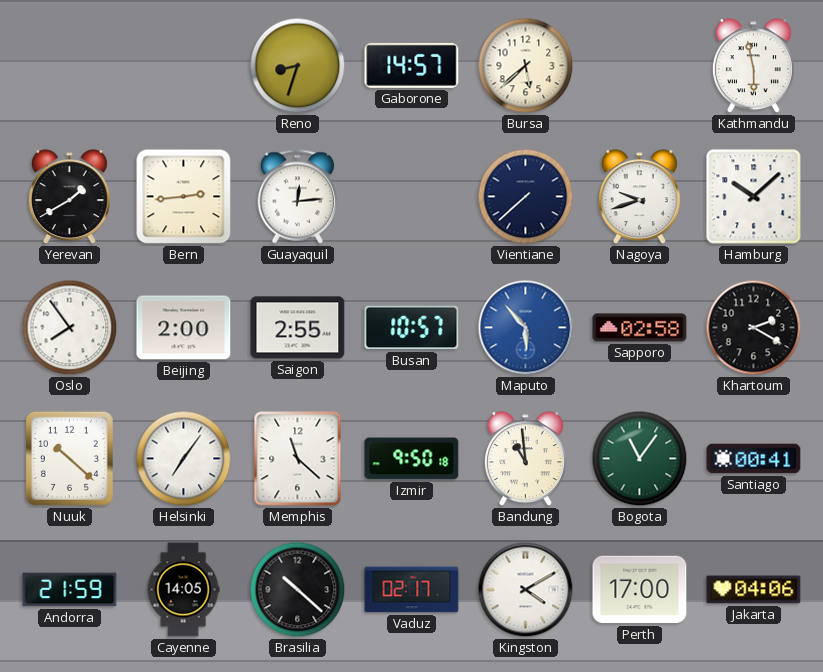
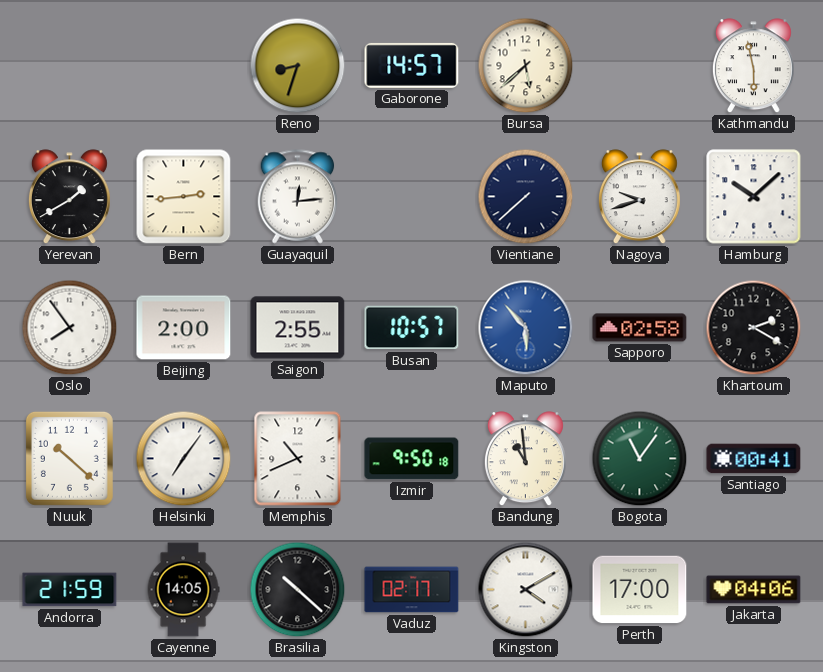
Memphis: 11:22 -> 10:41 (298, 459)
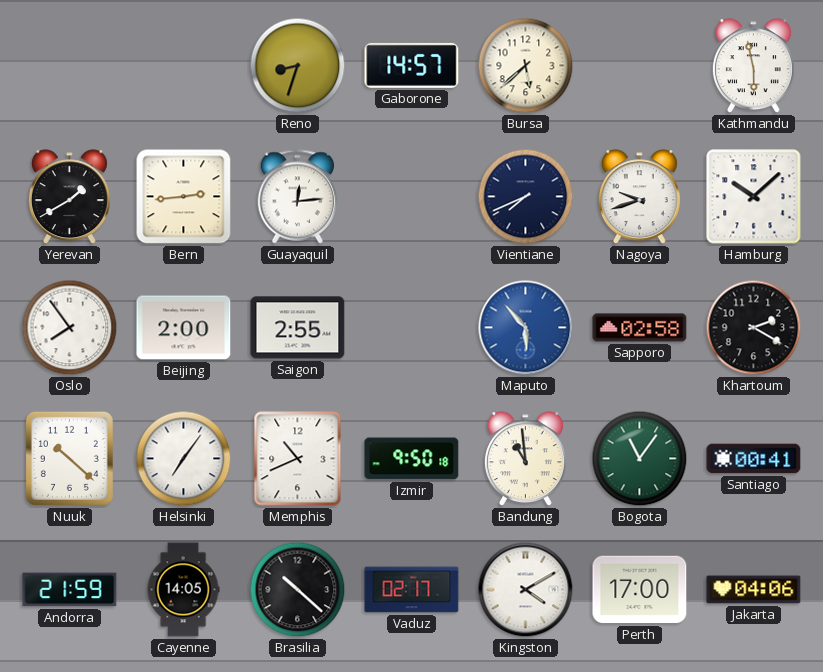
Vientiane: 7:38 -> 7:41 (526, 197)
Busan: 10:57 -> none (412, 328)
